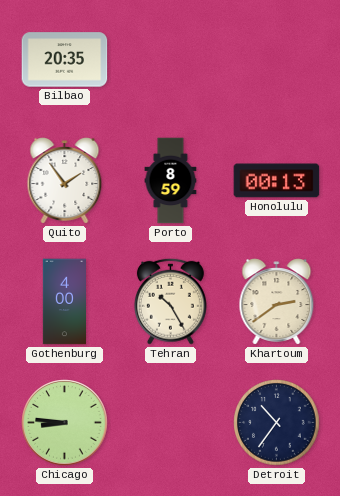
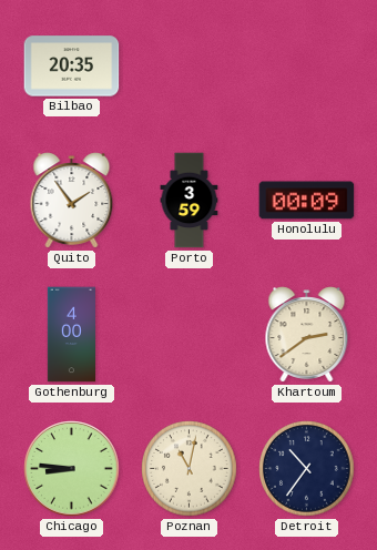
Porto: 8:59 -> 3:59 (190, 201)
Honolulu: 00:13 -> 00:09 (307, 201)
Tehran: 10:25 -> none (170, 301)
Poznan: none -> 11:02 (190, 469)
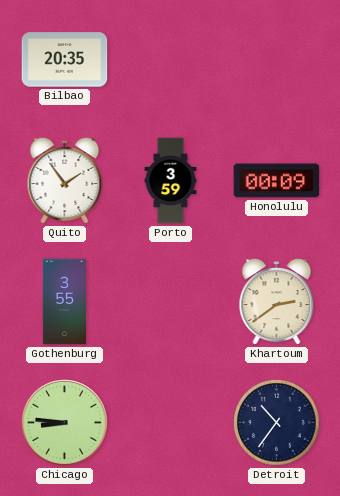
Gothenburg: 4:00 -> 3:55 (64, 302)
Poznan: 11:02 -> none (190, 469)
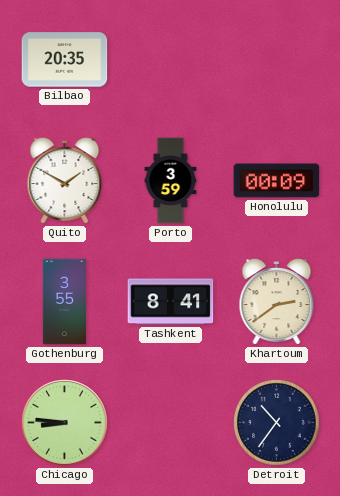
Quito: 1:54 -> 1:50 (65, 181)
Tashkent: none -> 8:41 (171, 302)
